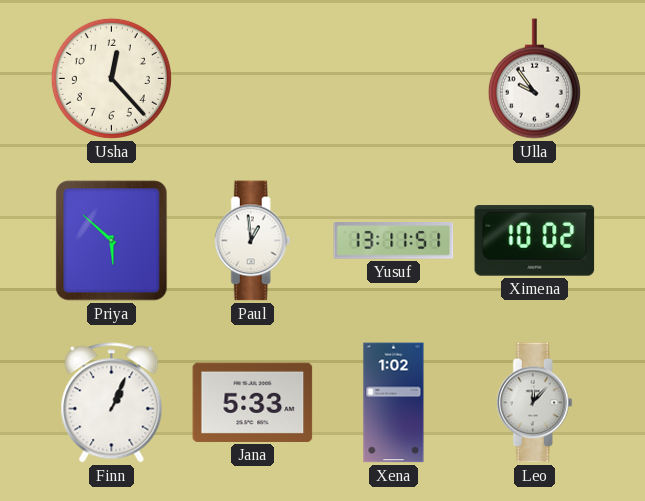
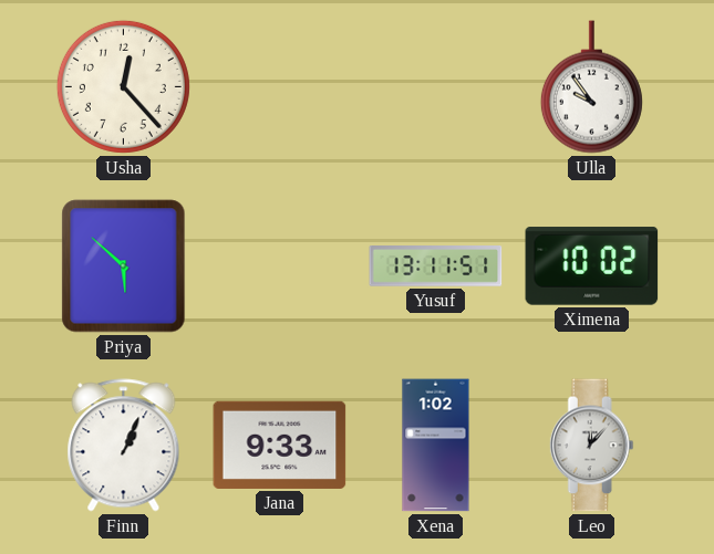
Paul: 12:59 -> none (252, 241)
Jana: 5:33 -> 9:33 (280, 445)
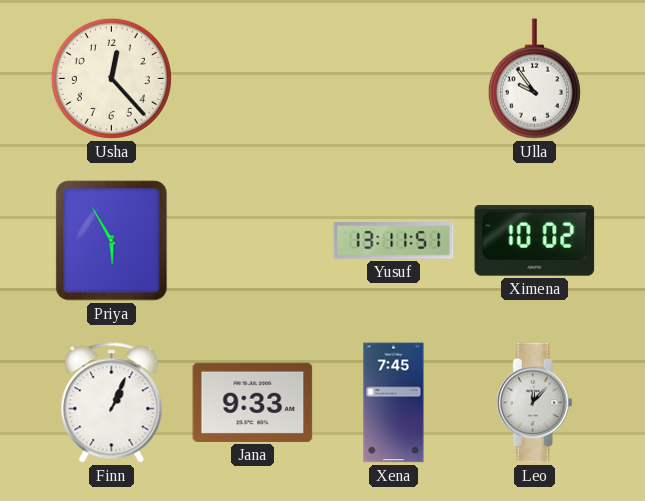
Priya: 5:52 -> 5:55 (112, 241)
Xena: 1:02 -> 7:45 (394, 403)
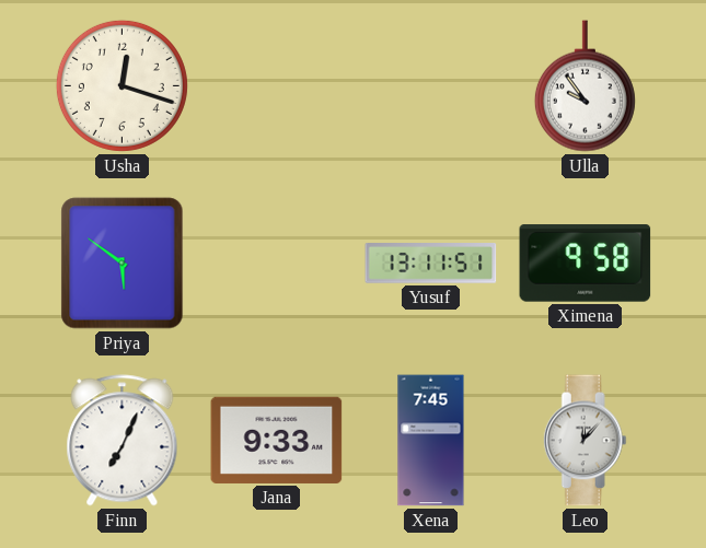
Usha: 12:23 -> 12:18 (121, 85)
Priya: 5:55 -> 5:51 (123, 264)
Ximena: 10:02 -> 9:58 (586, 264)
Finn: 1:04 -> 7:04 (123, 441)
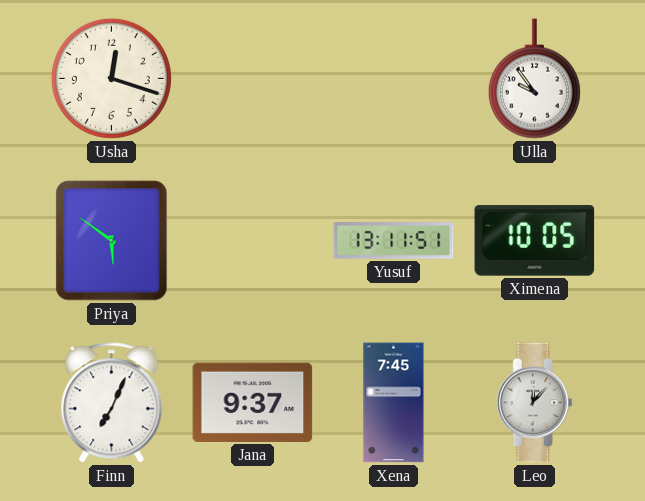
Ximena: 9:58 -> 10:05 (535, 241)
Jana: 9:33 -> 9:37 (253, 402)
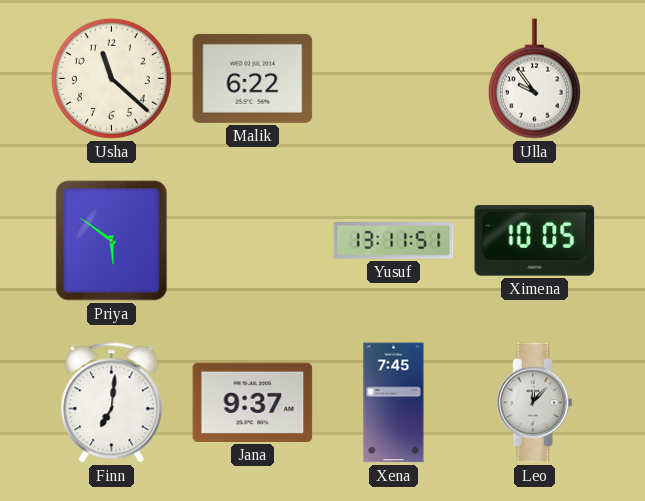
Usha: 12:18 -> 11:22 (111, 78)
Malik: none -> 6:22 (253, 78)
Finn: 7:04 -> 7:01 (112, 403)
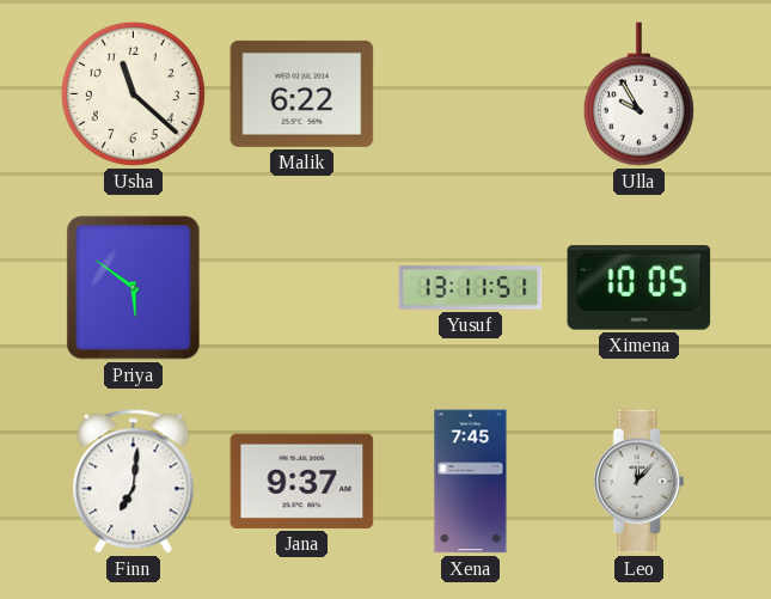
Ulla: 9:54 -> 9:55 (638, 94)
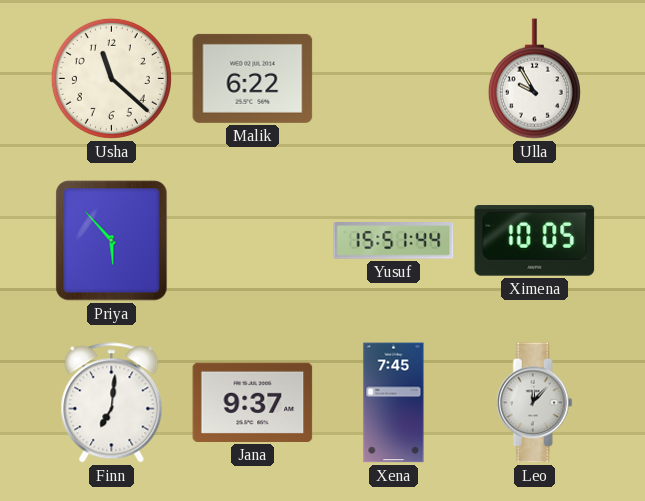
Priya: 5:51 -> 5:53 (112, 241)
Yusuf: 13:11 -> 15:51 (394, 241)
